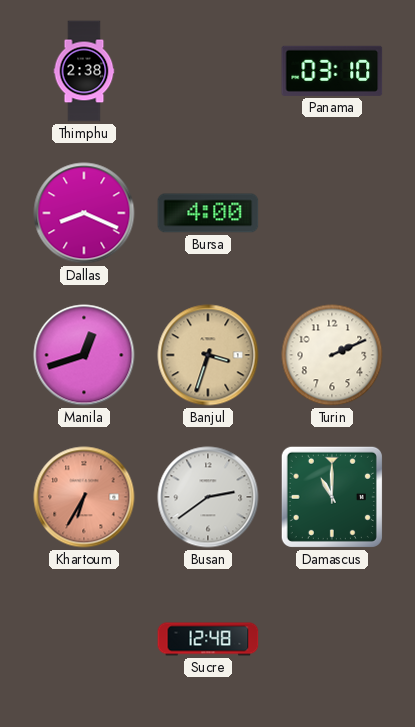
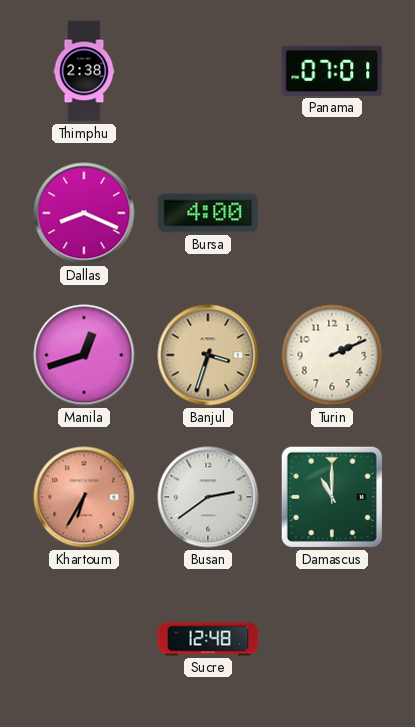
Panama: 03:10 -> 07:01 (332, 71)
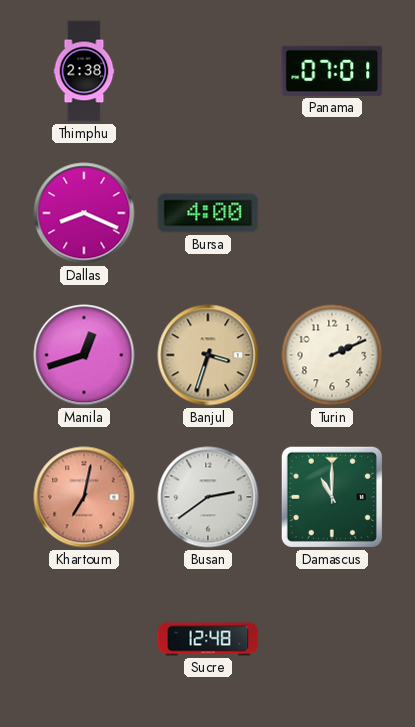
Khartoum: 6:35 -> 7:02 (84, 497)
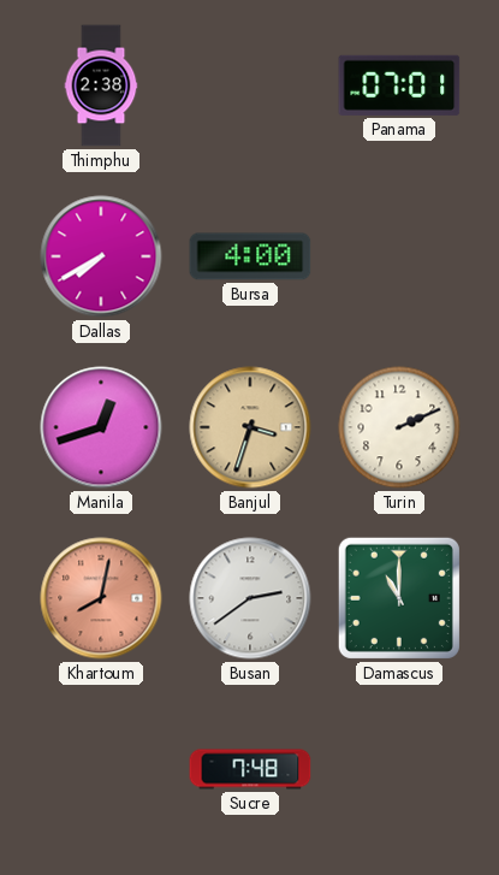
Dallas: 8:19 -> 7:40 (101, 256)
Khartoum: 7:02 -> 8:02 (101, 598)
Sucre: 12:48 -> 7:48 (250, 769)
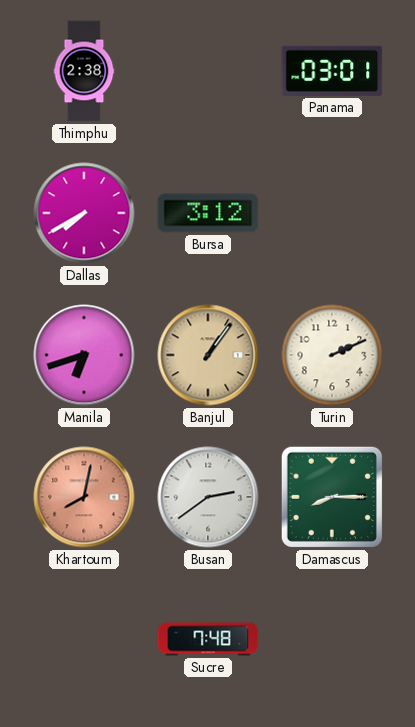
Panama: 07:01 -> 03:01 (332, 71)
Bursa: 4:00 -> 3:12 (208, 213)
Manila: 12:42 -> 6:42 (84, 355)
Banjul: 3:33 -> 1:06 (208, 355)
Damascus: 11:00 -> 8:15 (332, 497)
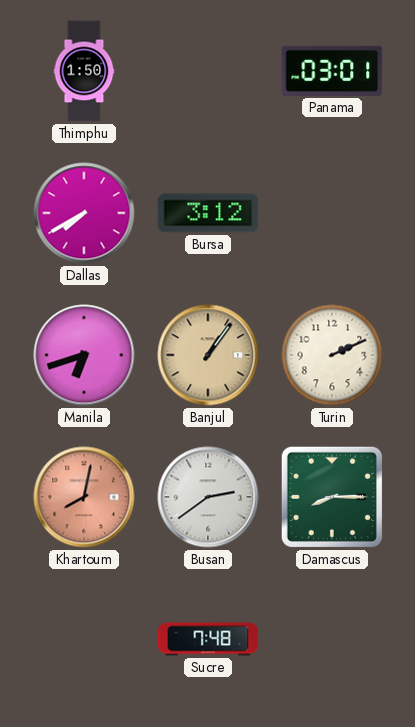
Thimphu: 2:38 -> 1:50 (84, 71)
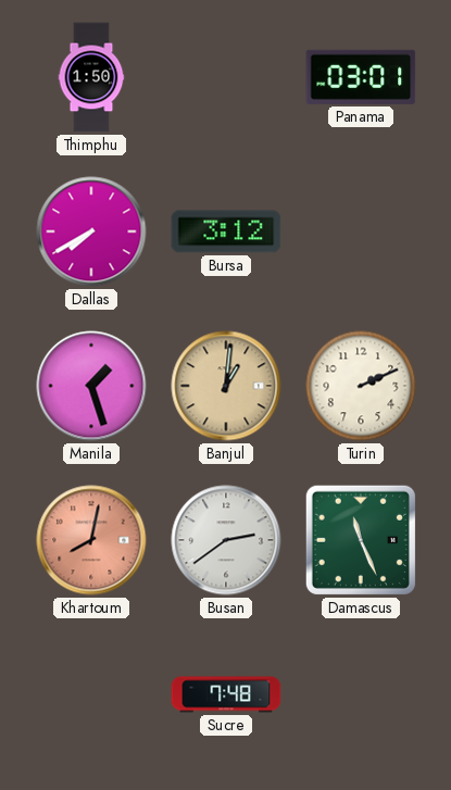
Manila: 6:42 -> 1:27 (91, 386)
Banjul: 1:06 -> 1:01 (226, 386)
Damascus: 8:15 -> 11:26 (361, 540)
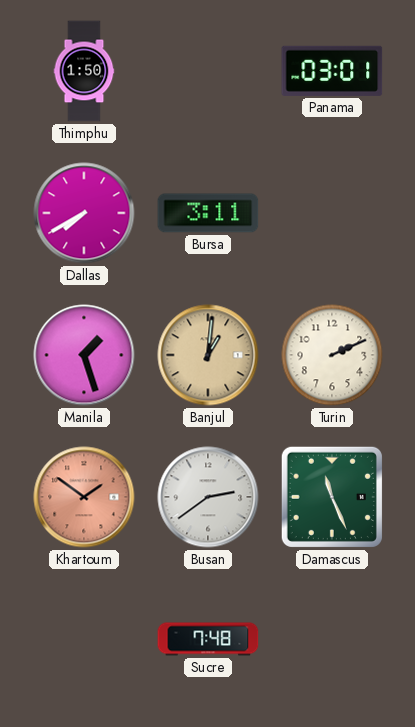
Bursa: 3:12 -> 3:11 (208, 213)
Khartoum: 8:02 -> 1:51 (84, 497)
